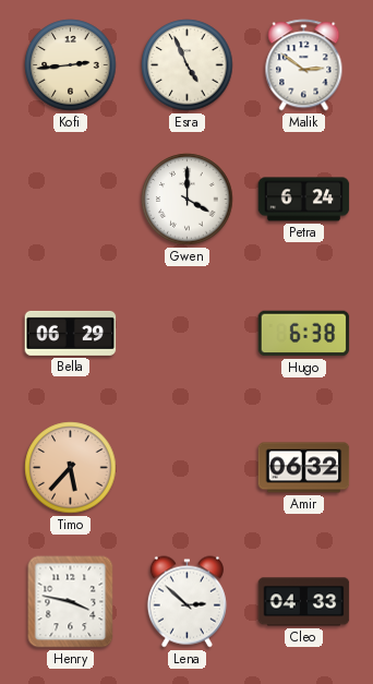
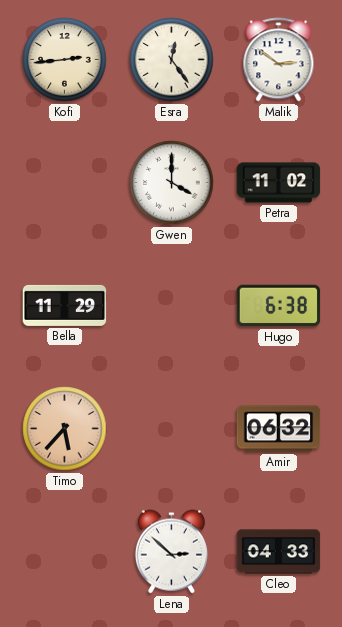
Esra: 4:56 -> 12:24 (172, 60)
Petra: 6:24 -> 11:02 (279, 183)
Bella: 06:29 -> 11:29 (65, 305)
Henry: 3:47 -> none (71, 602)
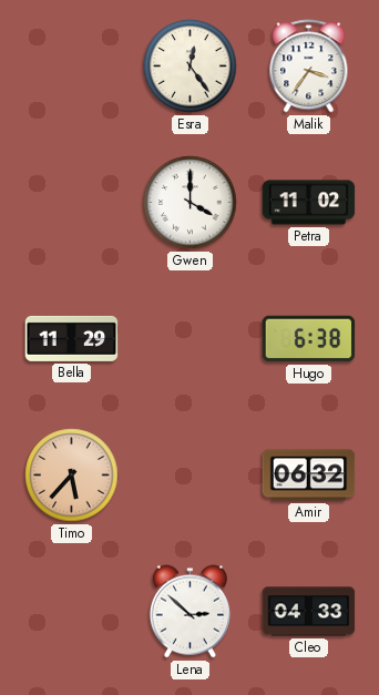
Kofi: 2:44 -> none (65, 60)
Malik: 2:51 -> 3:36 (309, 67)
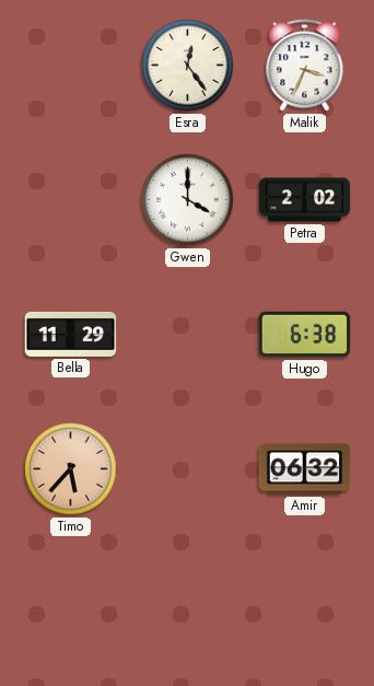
Malik: 3:36 -> 3:34 (305, 66)
Petra: 11:02 -> 2:02 (305, 200)
Lena: 2:52 -> none (189, 612)
Cleo: 04:33 -> none (309, 612)
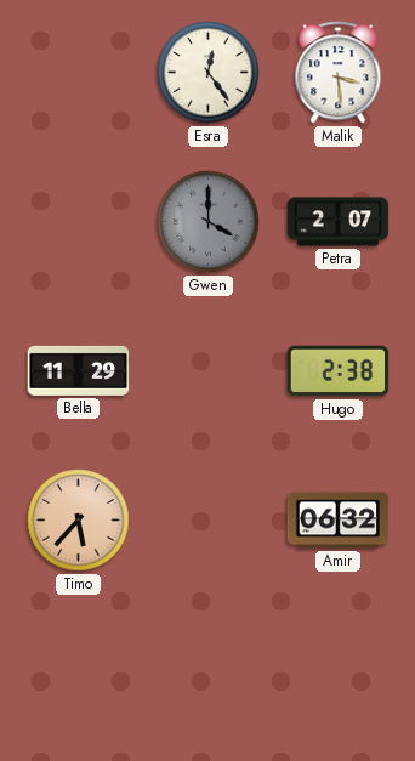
Malik: 3:34 -> 3:29 (339, 73)
Gwen dial: white -> grey (209, 222)
Petra: 2:02 -> 2:07 (339, 222)
Hugo: 6:38 -> 2:38 (339, 371)
